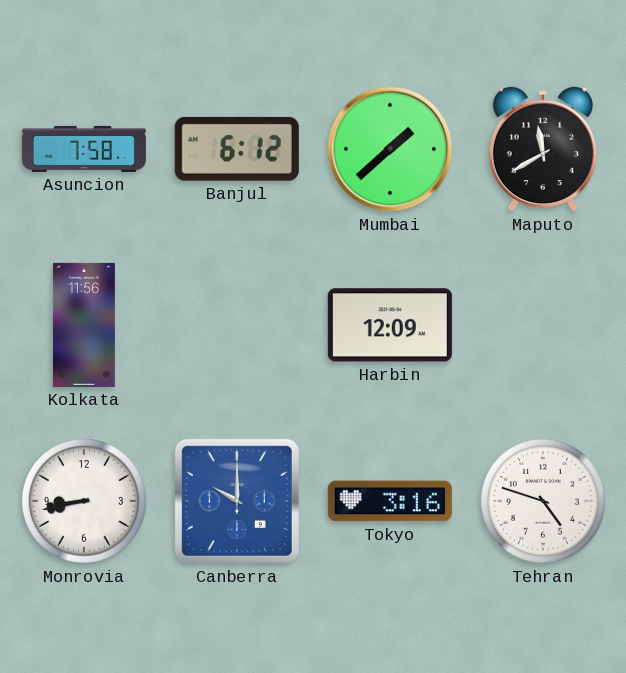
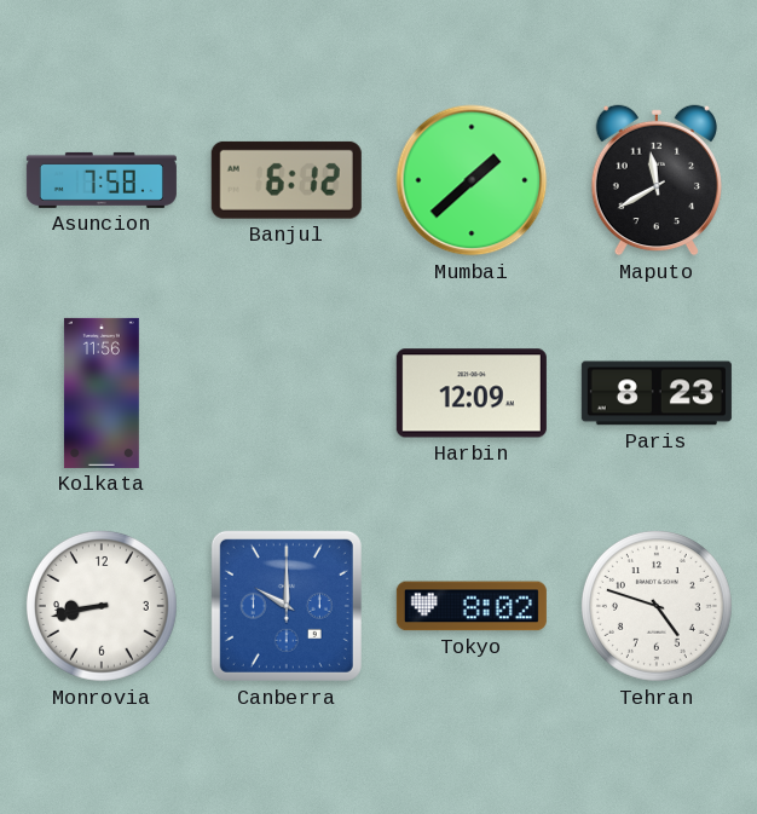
Paris: none -> 8:23 (657, 393)
Tokyo: 3:16 -> 8:02 (472, 606)
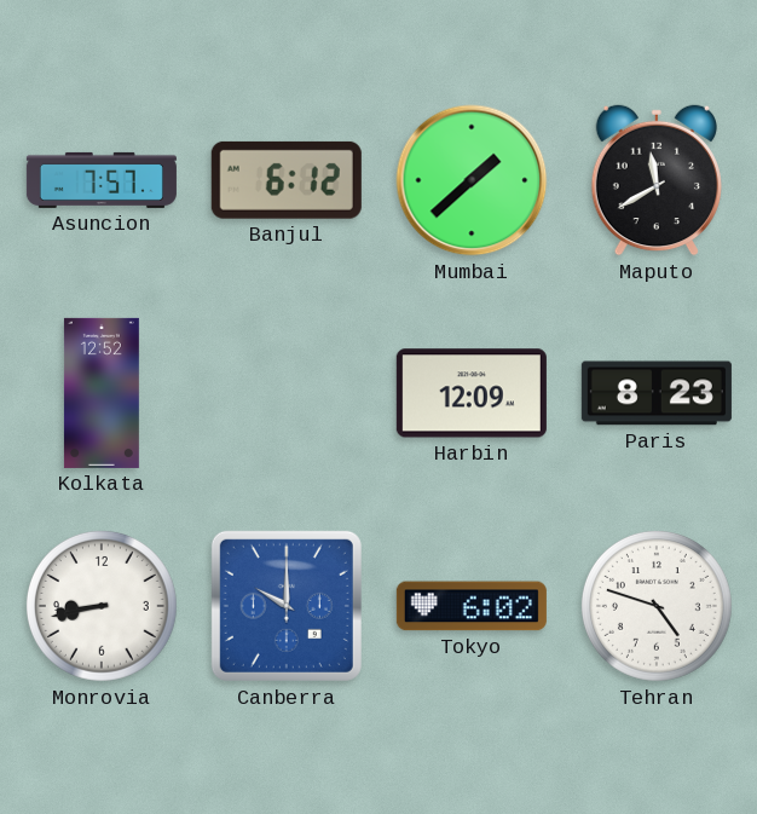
Asuncion: 7:58 -> 7:57 (102, 180)
Kolkata: 11:56 -> 12:52 (102, 393)
Tokyo: 8:02 -> 6:02 (472, 606)
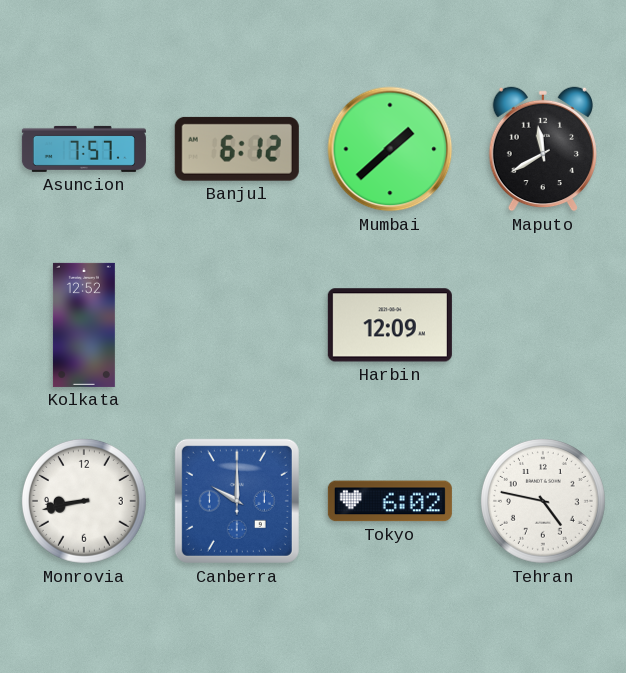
Paris: 8:23 -> none (657, 393)
Tehran: 4:48 -> 4:47 (543, 501)
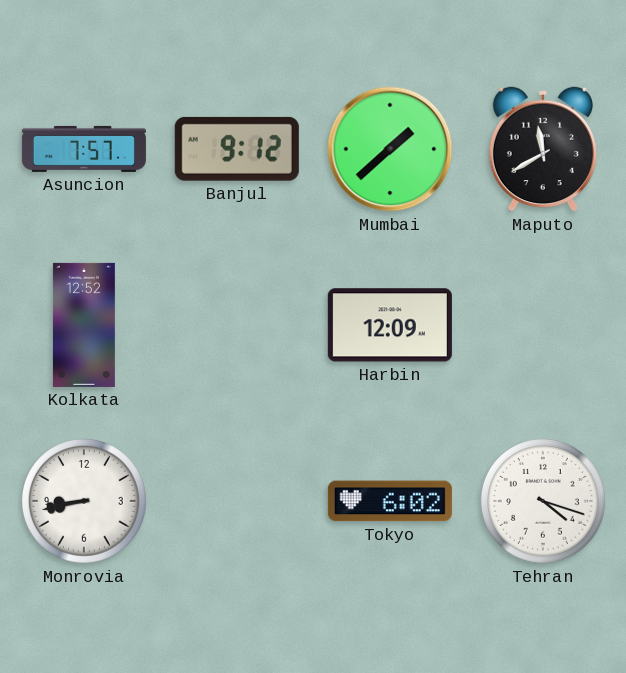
Banjul: 6:12 -> 9:12 (237, 149)
Canberra: 10:00 -> none (237, 501)
Tehran: 4:47 -> 4:18 (543, 501)
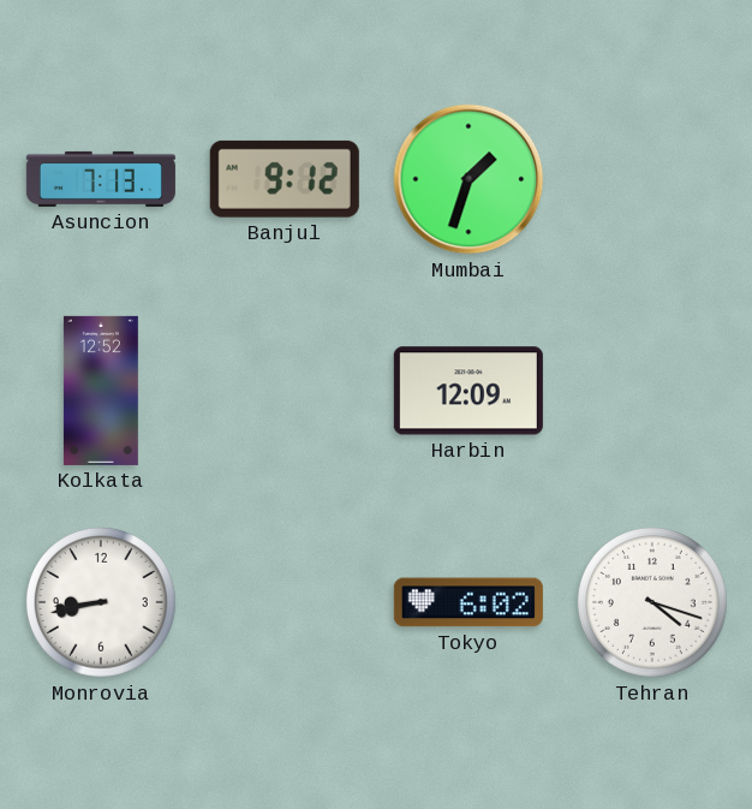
Asuncion: 7:57 -> 7:13 (101, 179)
Mumbai: 1:38 -> 1:33 (468, 179)
Maputo: 11:40 -> none (542, 149)
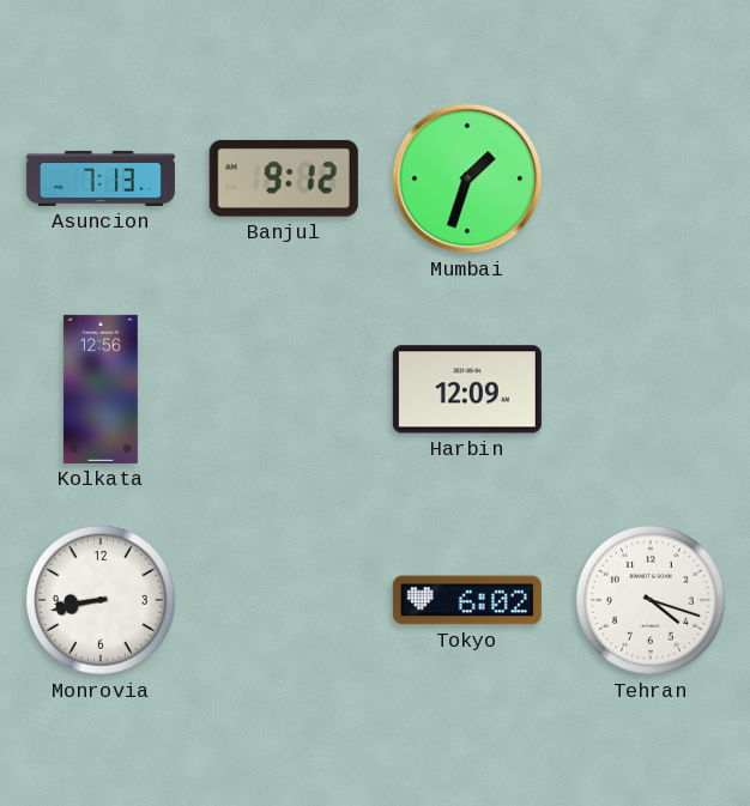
Kolkata: 12:52 -> 12:56 (101, 389)
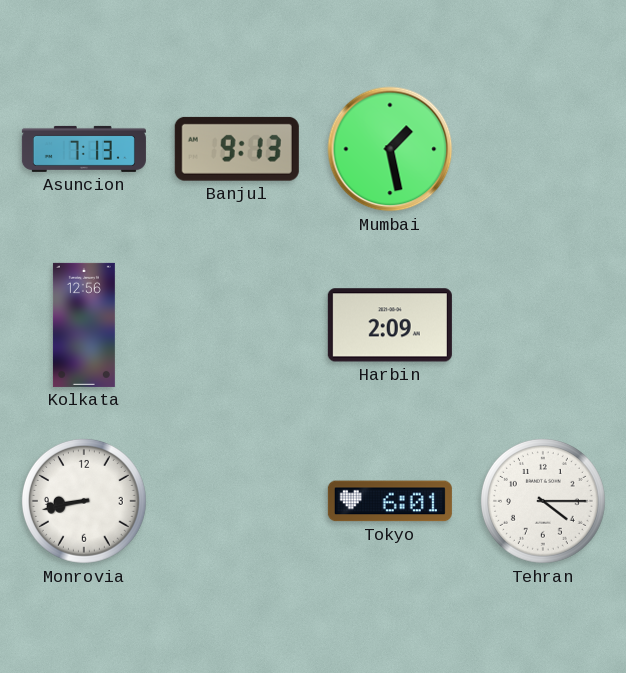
Banjul: 9:12 -> 9:13 (237, 149)
Mumbai: 1:33 -> 1:28 (390, 149)
Harbin: 12:09 -> 2:09 (390, 325)
Tokyo: 6:02 -> 6:01 (390, 501)
Tehran: 4:18 -> 4:15 (543, 501)
